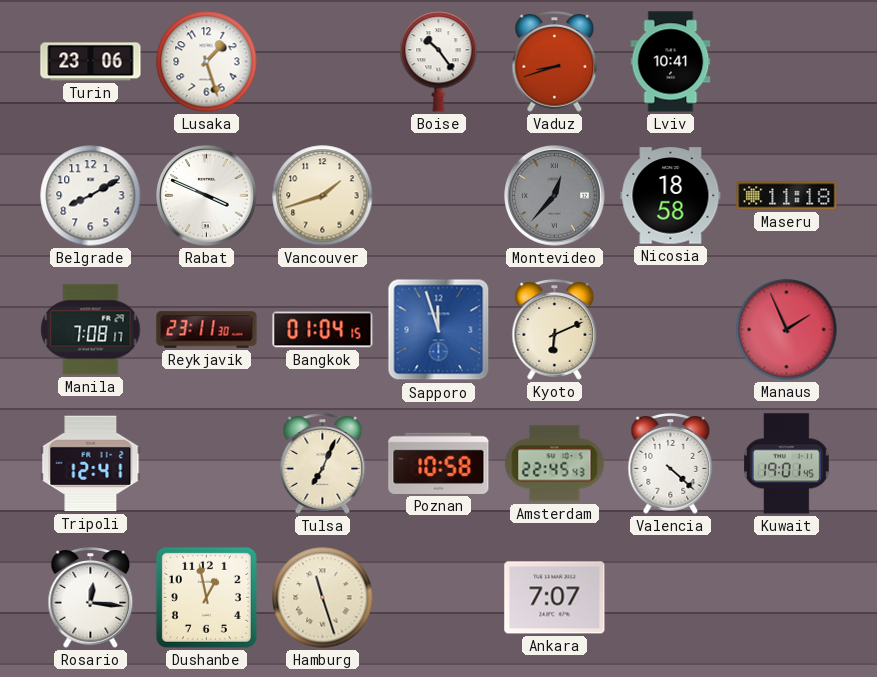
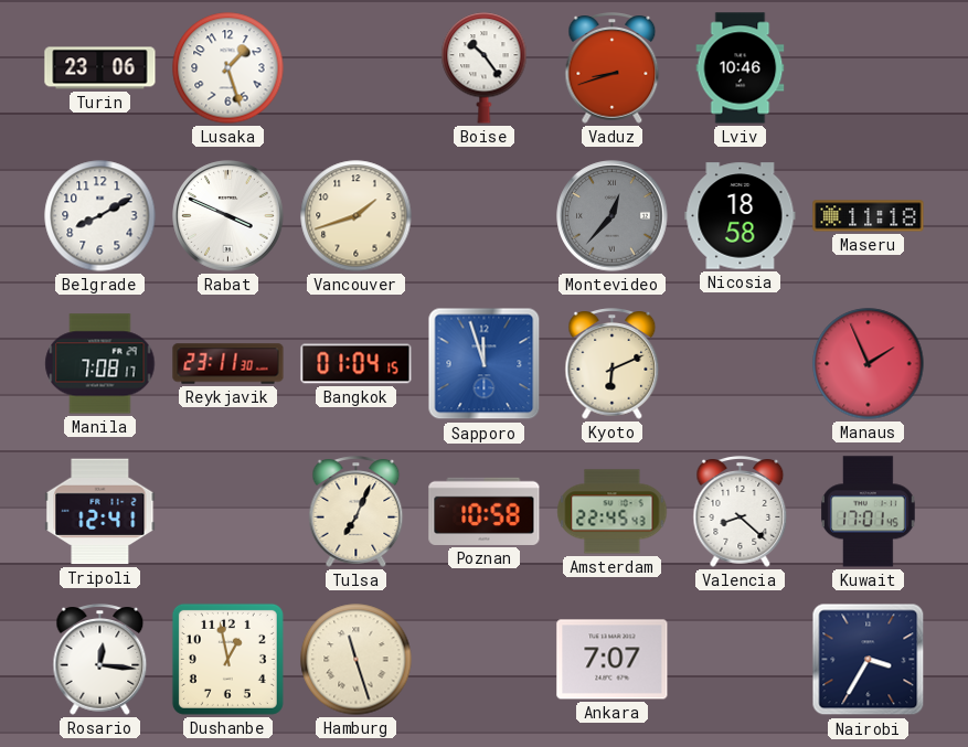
Lviv: 10:41 -> 10:46 (741, 68)
Valencia: 4:22 -> 8:22 (741, 512)
Kuwait: 19:01 -> 17:01 (869, 512)
Nairobi: none -> 3:35 (869, 660)
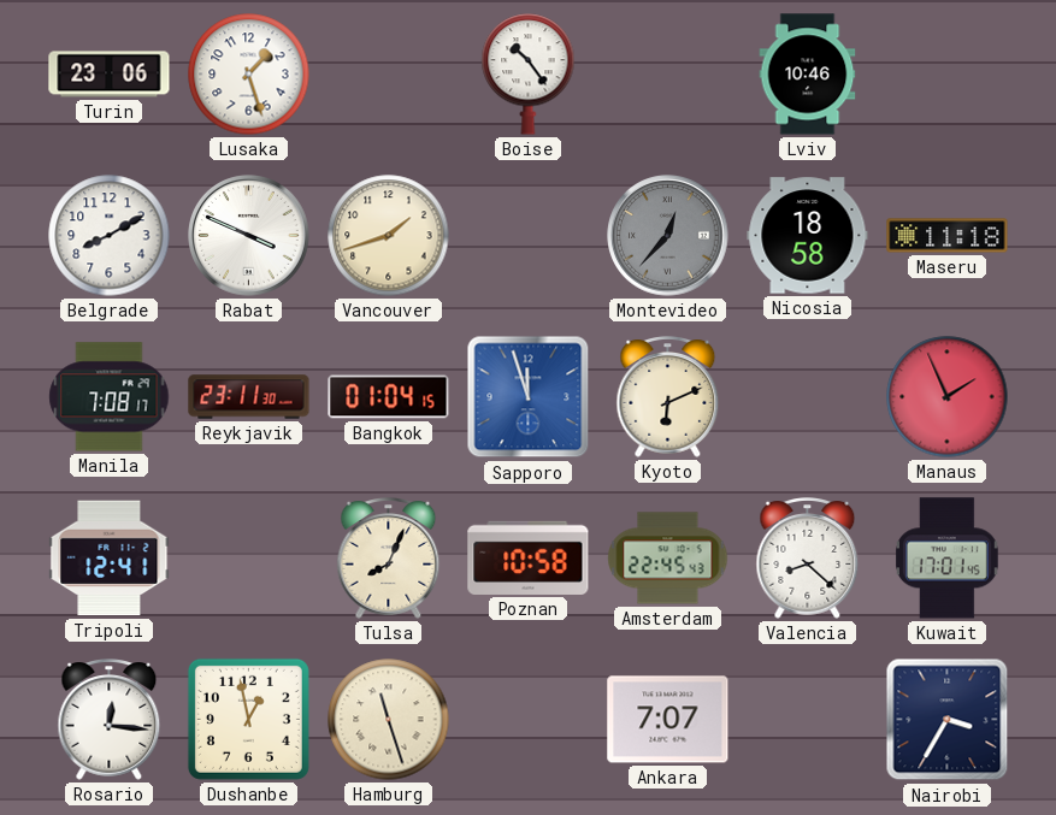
Vaduz: 8:42 -> none (613, 68)
Tulsa: 7:04 -> 8:04 (389, 559)
